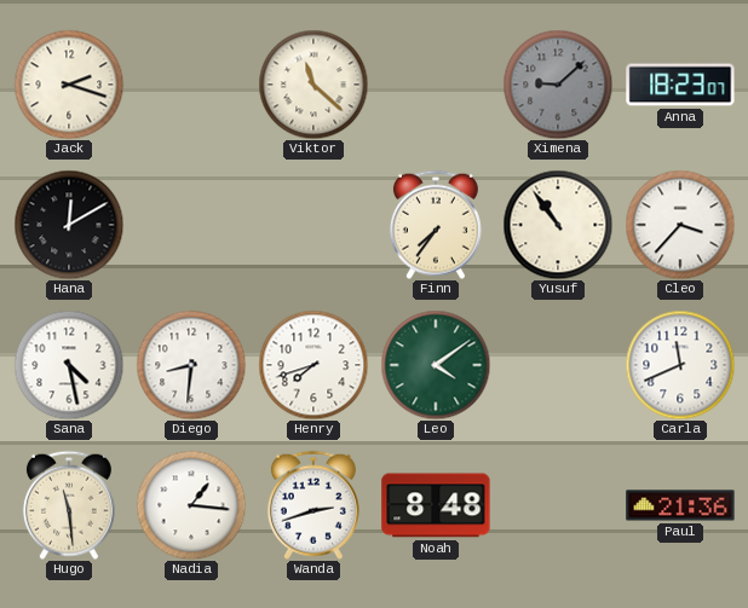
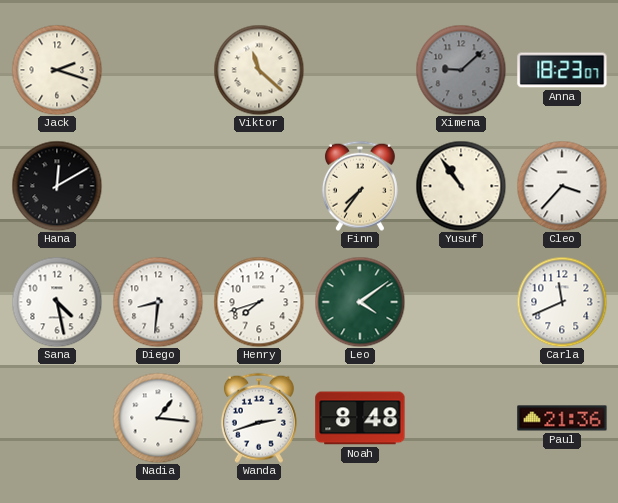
Hugo: 11:29 -> none (69, 505)
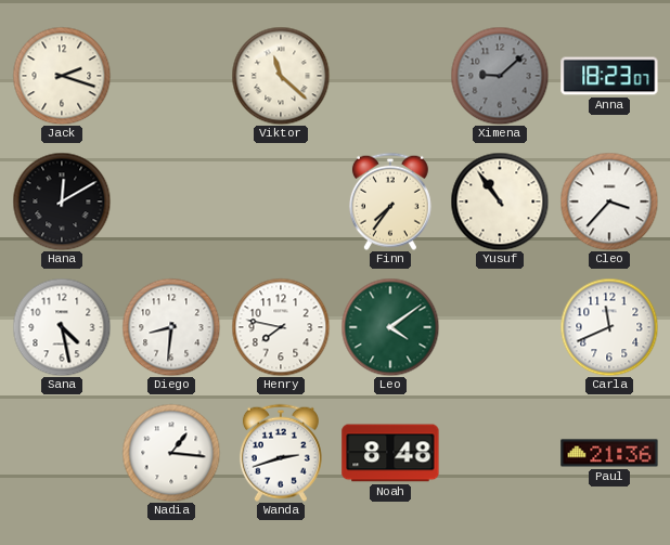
Henry: 7:42 -> 7:47 (281, 327)
